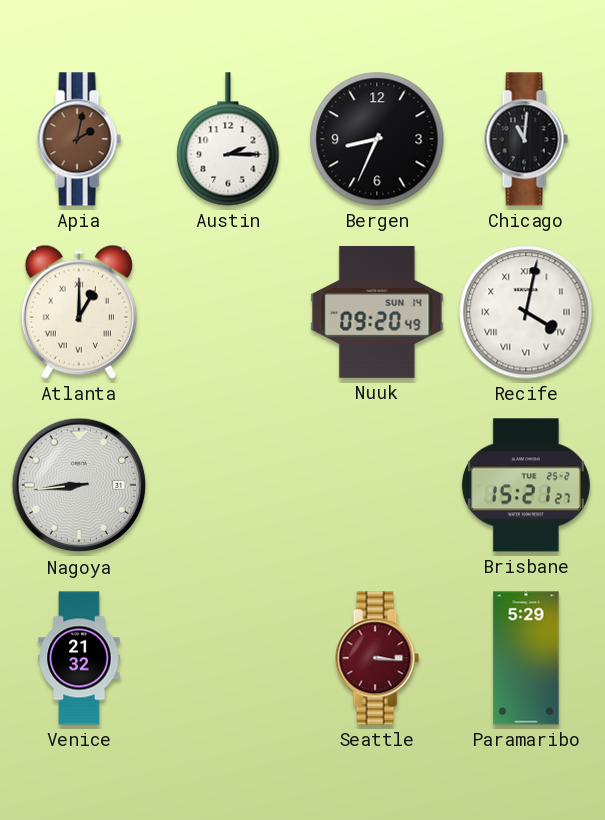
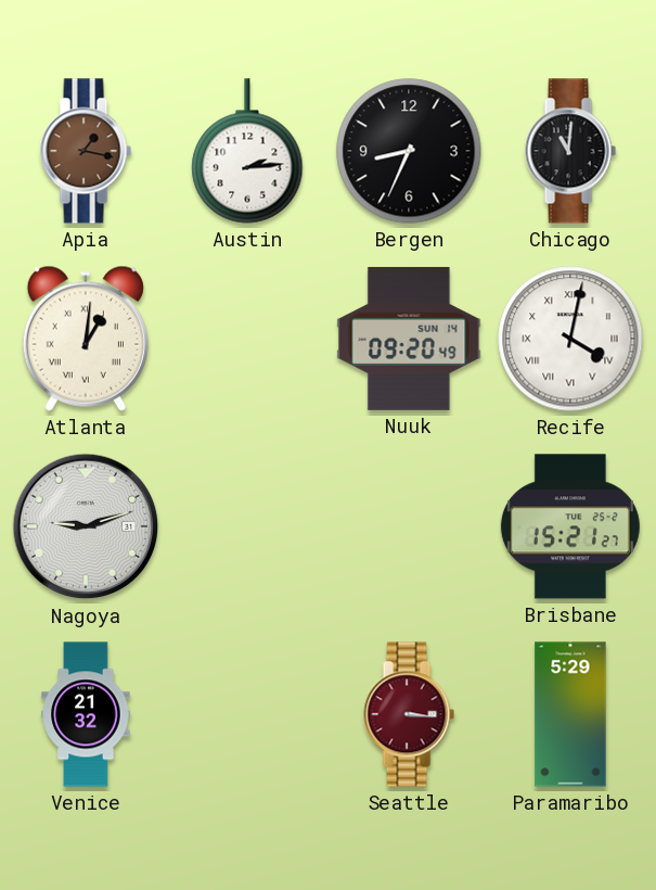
Apia: 2:02 -> 1:17 (86, 151)
Austin: 2:15 -> 2:14 (247, 151)
Atlanta: 1:00 -> 1:01 (86, 339)
Nagoya: 8:44 -> 9:12 (86, 526)
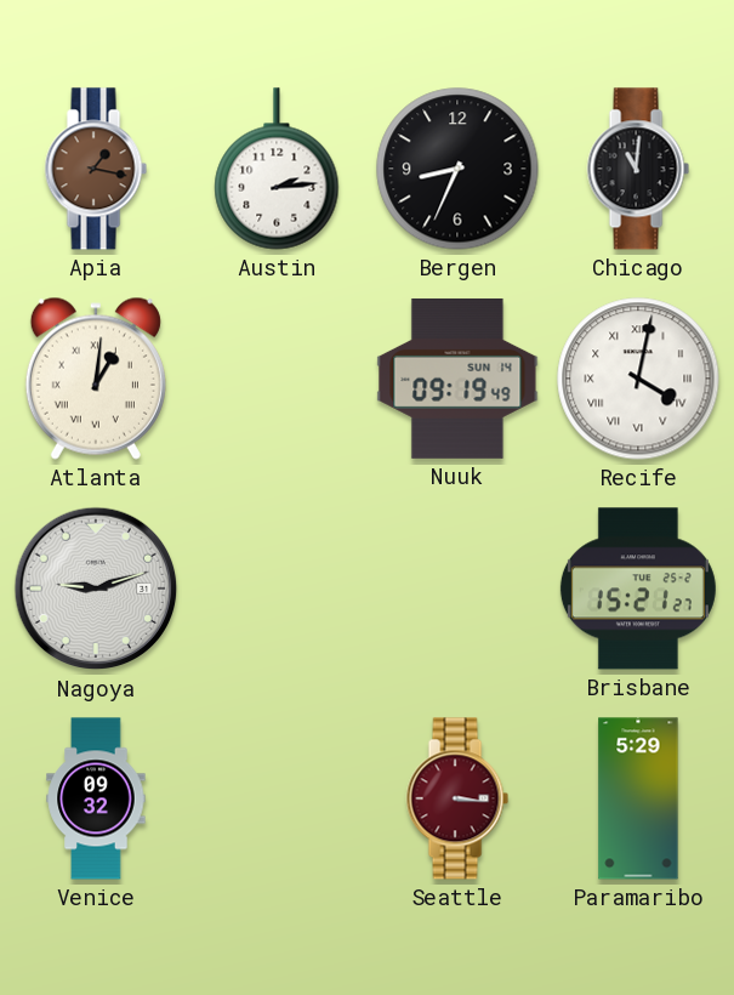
Nuuk: 09:20 -> 09:19 (457, 379)
Venice: 21:32 -> 09:32 (96, 798)
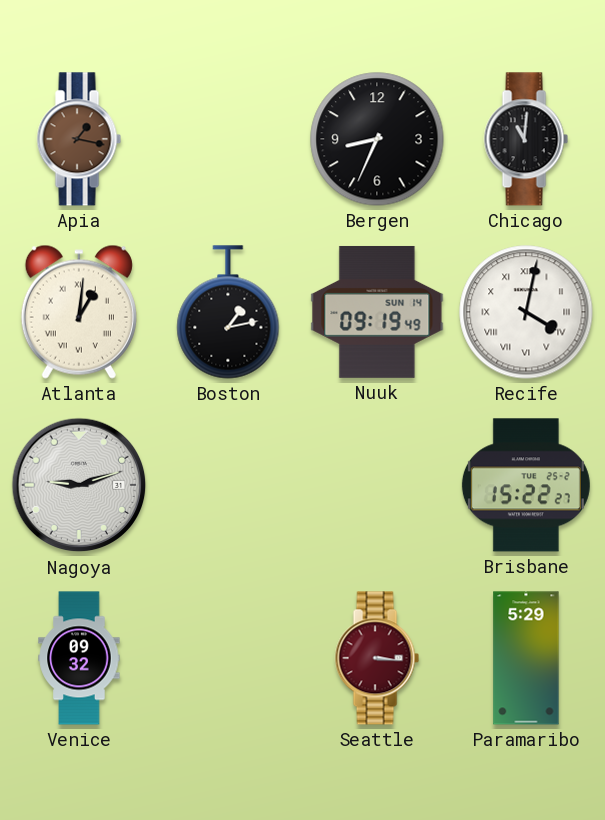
Austin: 2:14 -> none (277, 169)
Boston: none -> 1:13 (228, 312)
Brisbane: 15:21 -> 15:22 (526, 485)
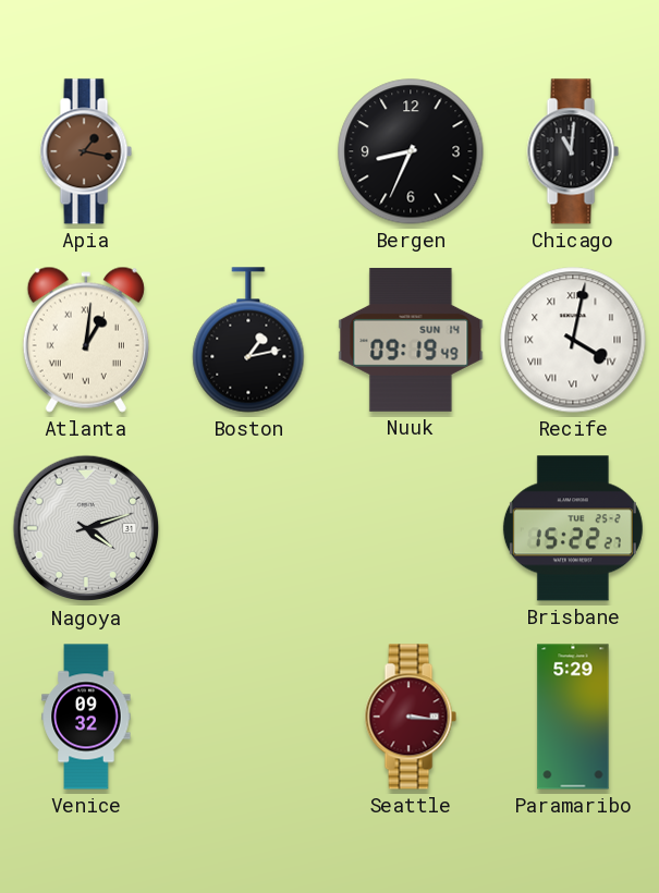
Nagoya: 9:12 -> 4:12 (86, 528)
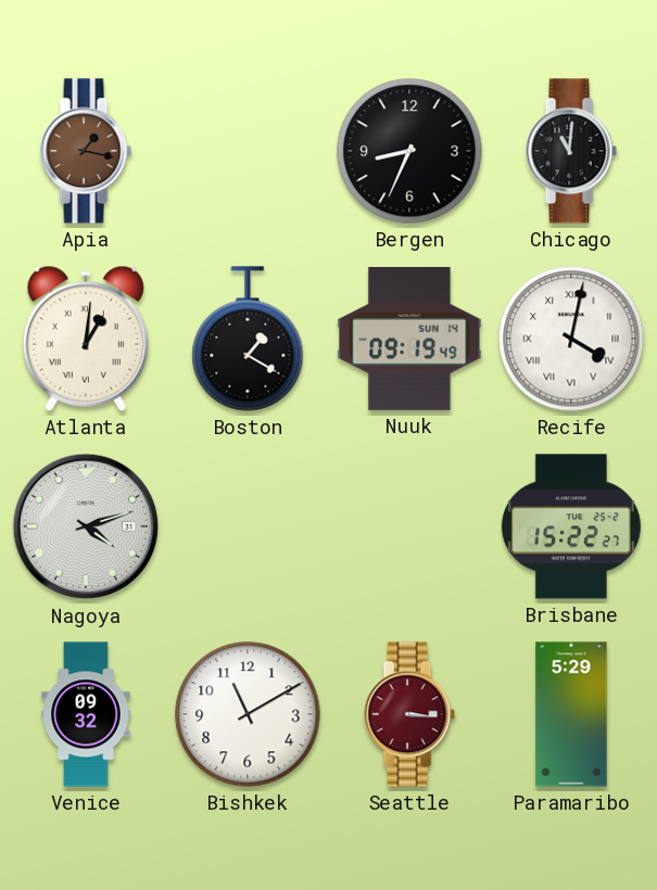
Boston: 1:13 -> 1:20 (248, 339)
Bishkek: none -> 11:10 (248, 714)
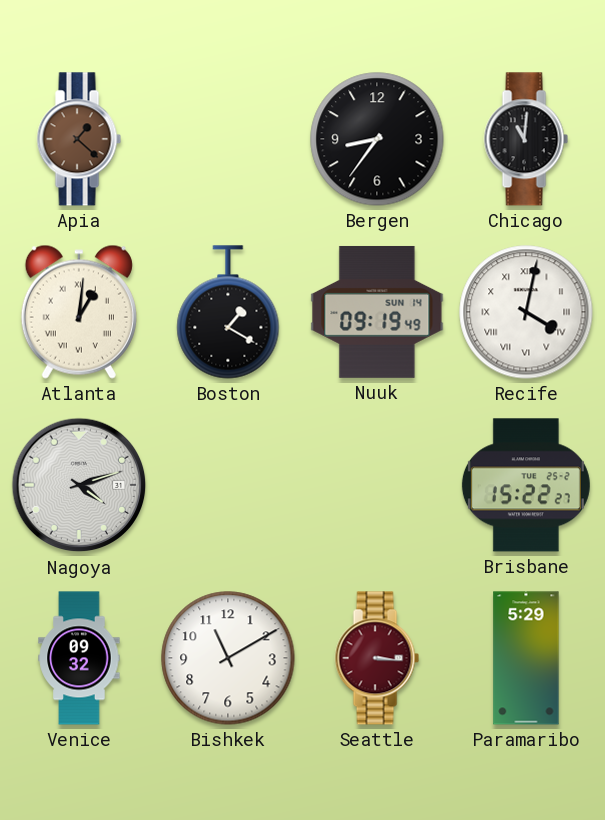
Apia: 1:17 -> 1:22 (79, 139)
Bergen: 8:34 -> 8:36 (377, 139)
